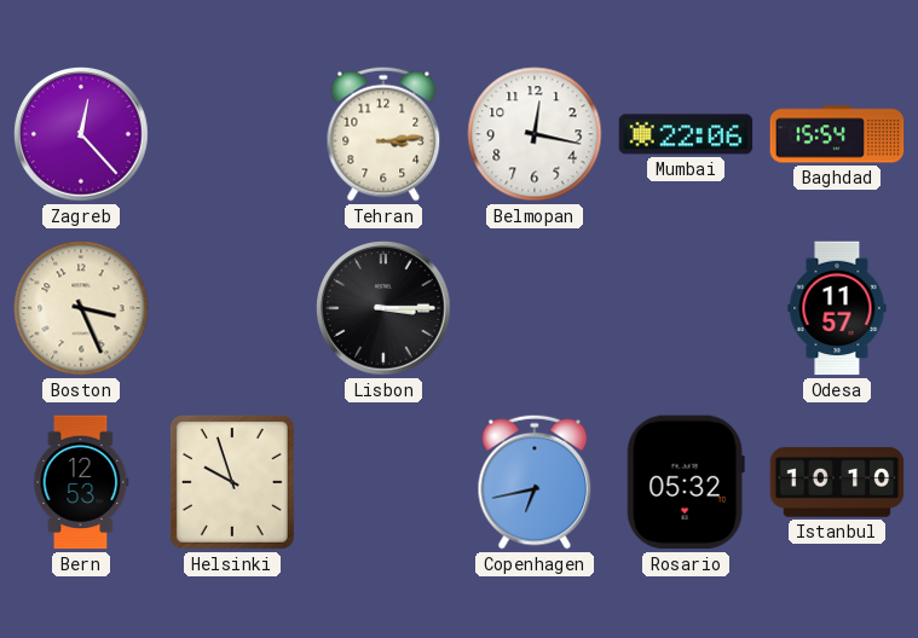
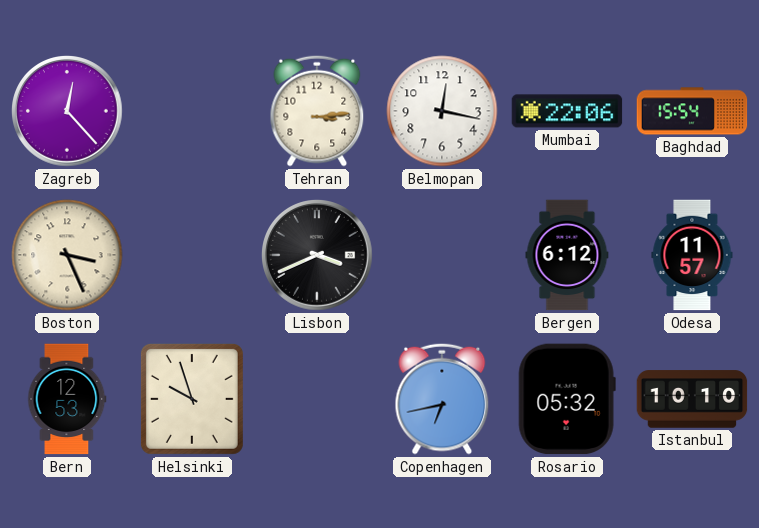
Lisbon: 3:15 -> 3:41 (317, 255)
Bergen: none -> 6:12 (567, 255)
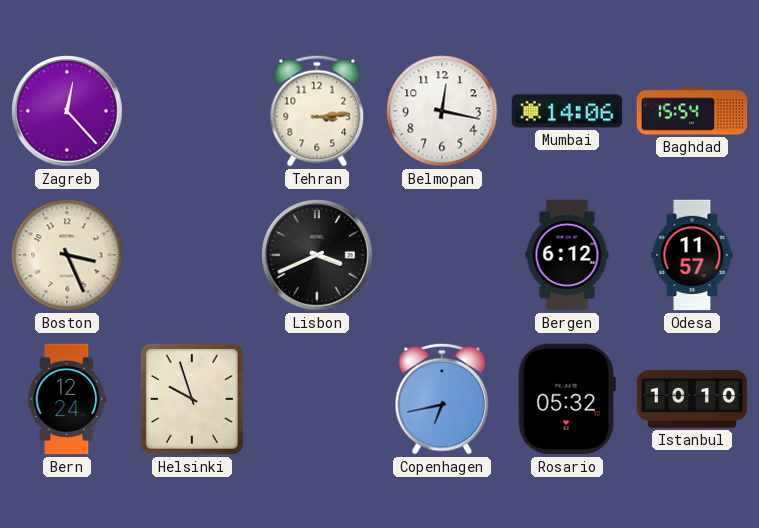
Mumbai: 22:06 -> 14:06 (567, 111)
Bern: 12:53 -> 12:24 (67, 399)
